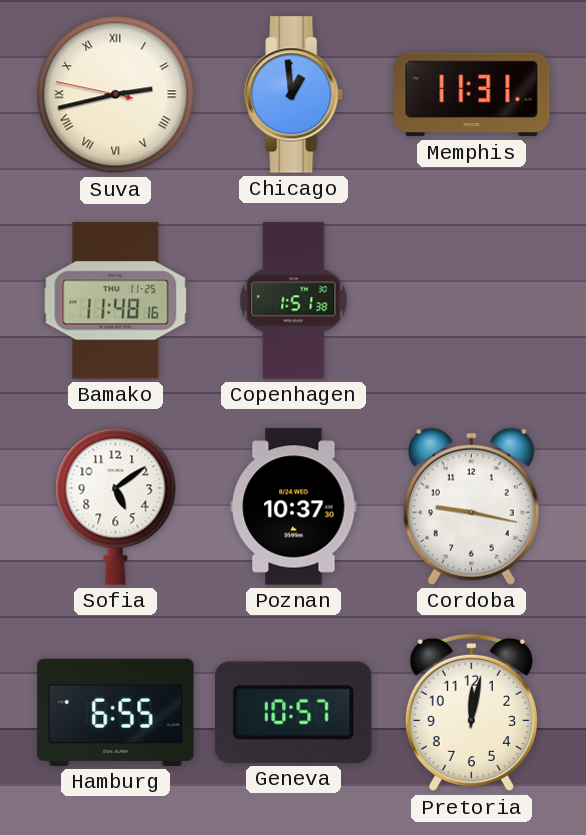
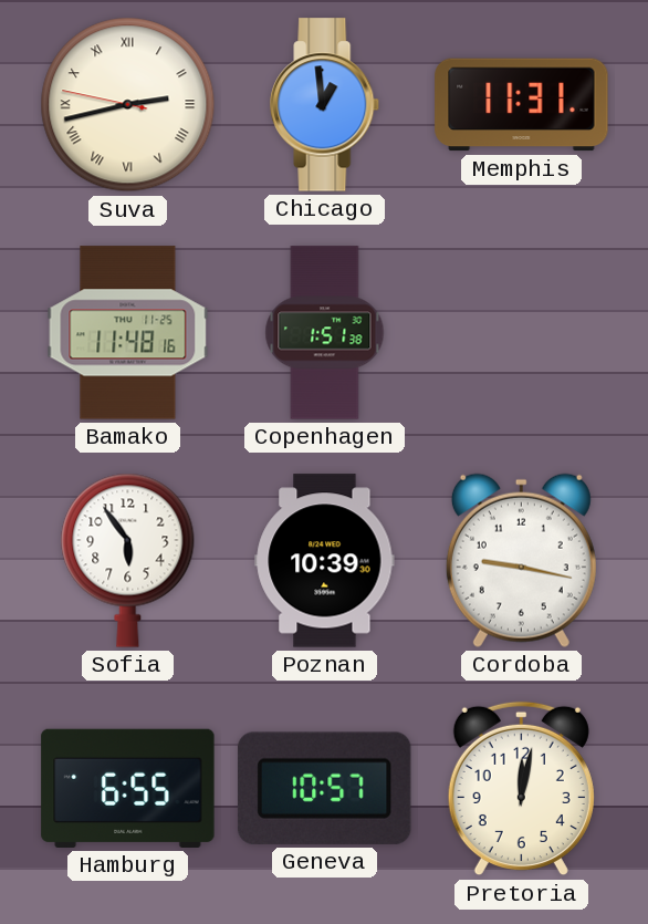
Sofia: 5:09 -> 5:54 (128, 560)
Poznan: 10:37 -> 10:39 (325, 561)
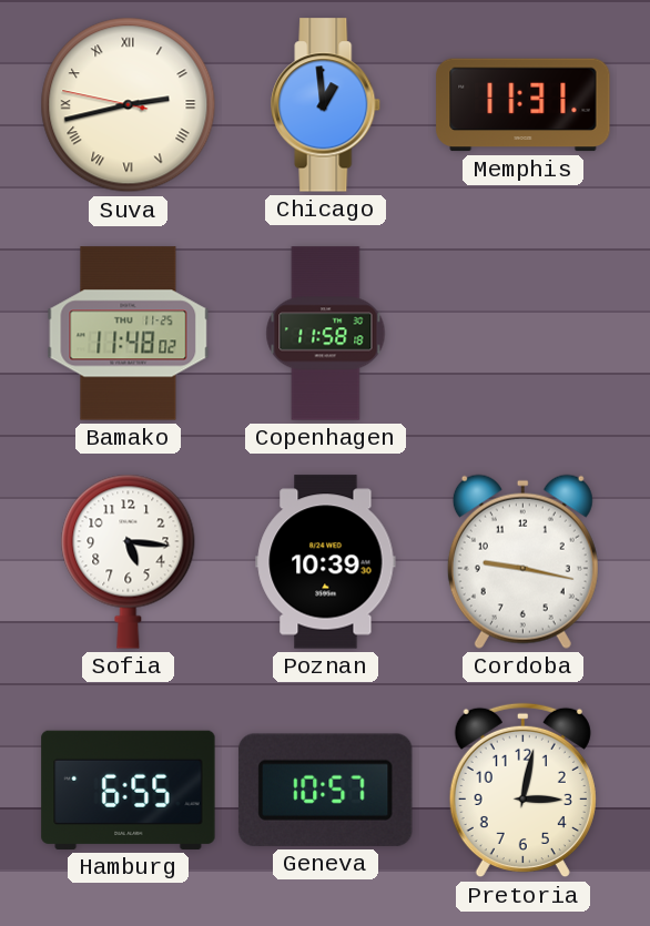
Bamako: 11:48:16 -> 11:48:02 (129, 334)
Copenhagen: 1:51 -> 11:58 (326, 334)
Sofia: 5:54 -> 5:16 (129, 561)
Pretoria: 12:02 -> 3:02 (522, 791)
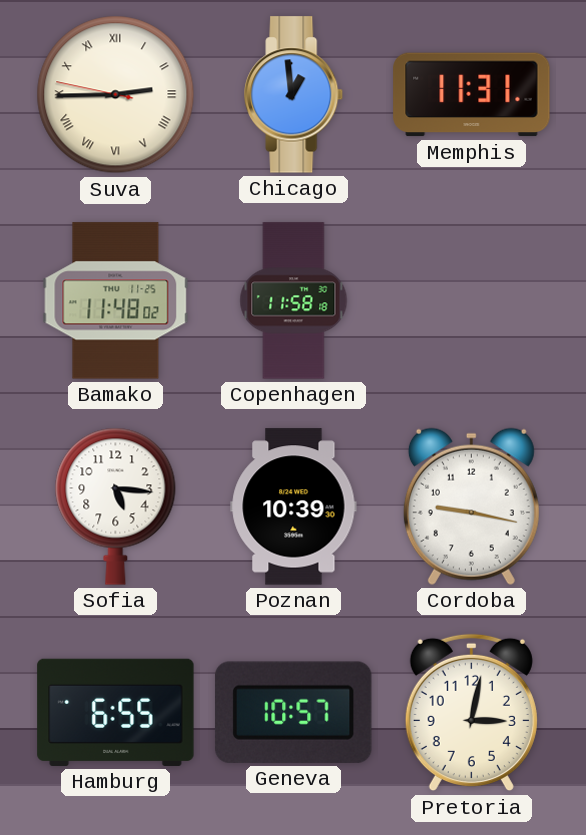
Suva: 2:42 -> 2:44 (116, 95)
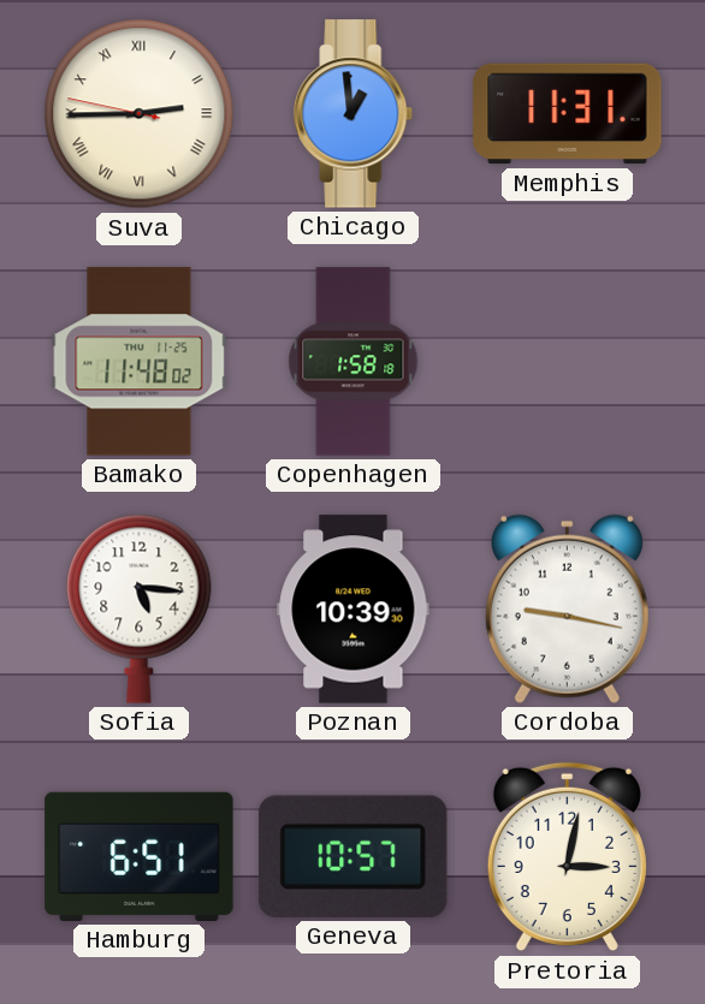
Copenhagen: 11:58 -> 1:58 (354, 362)
Hamburg: 6:55 -> 6:51 (140, 856)
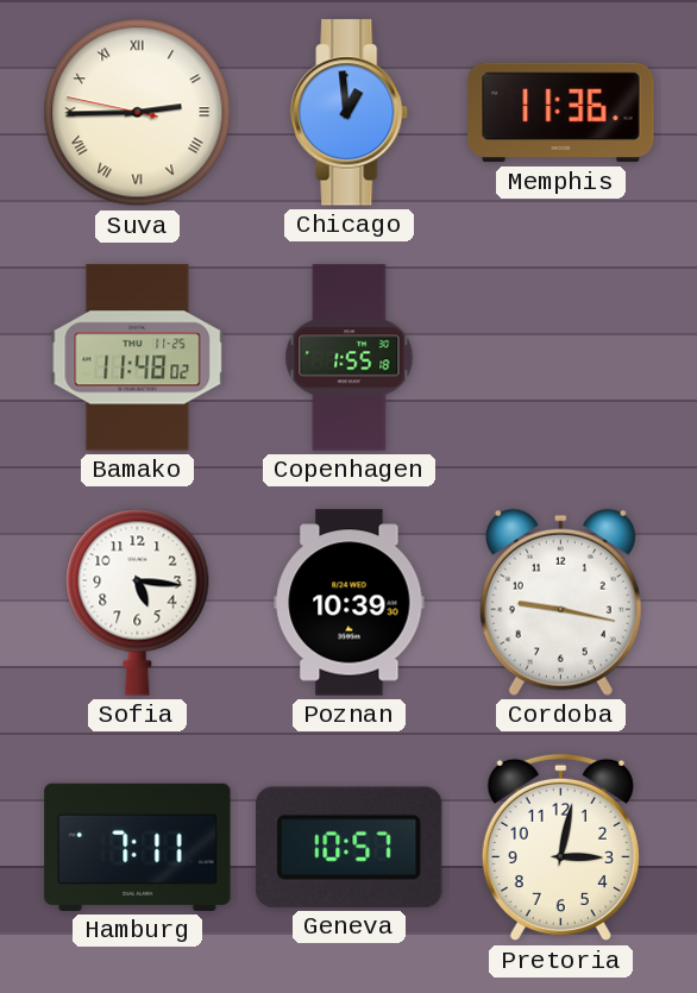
Memphis: 11:31 -> 11:36 (561, 113)
Copenhagen: 1:58 -> 1:55 (350, 358)
Hamburg: 6:51 -> 7:11 (138, 847)
